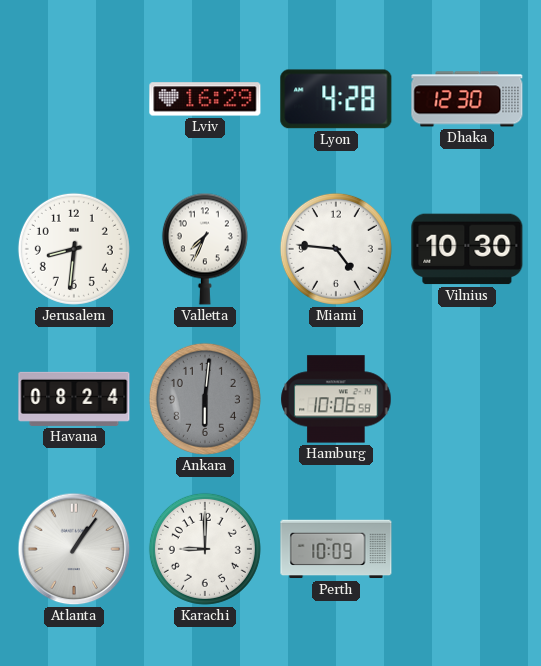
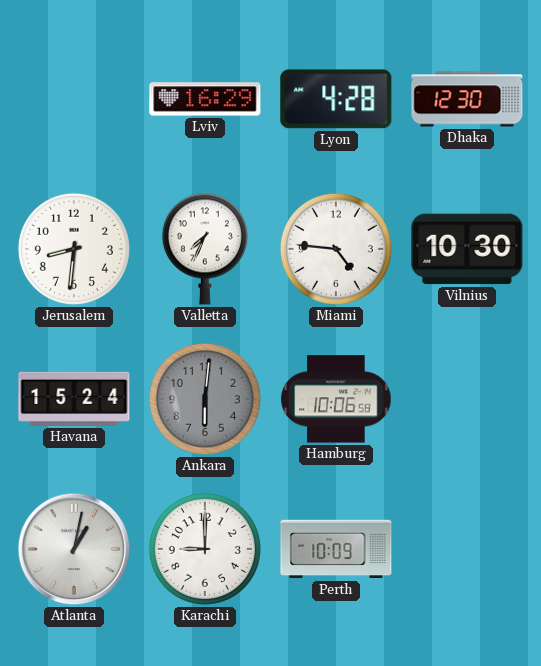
Havana: 08:24 -> 15:24 (74, 399)
Atlanta: 1:06 -> 1:02 (74, 549)
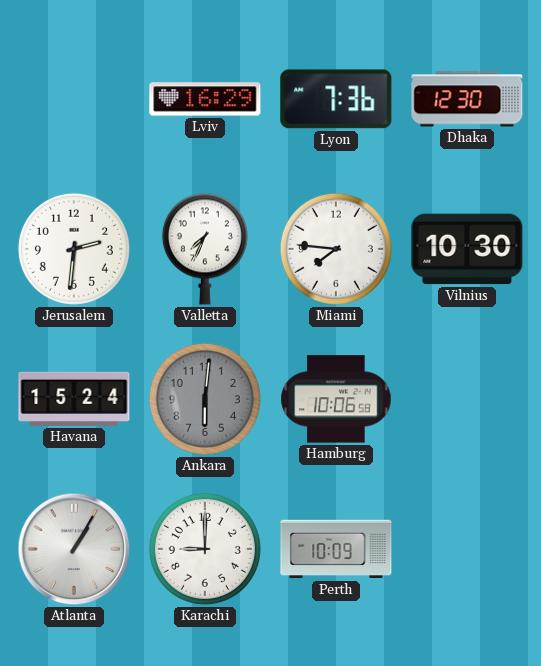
Lyon: 4:28 -> 7:36 (336, 99)
Jerusalem: 8:31 -> 2:31 (74, 249)
Miami: 4:46 -> 7:46 (336, 249)
Atlanta: 1:02 -> 1:05 (74, 549)
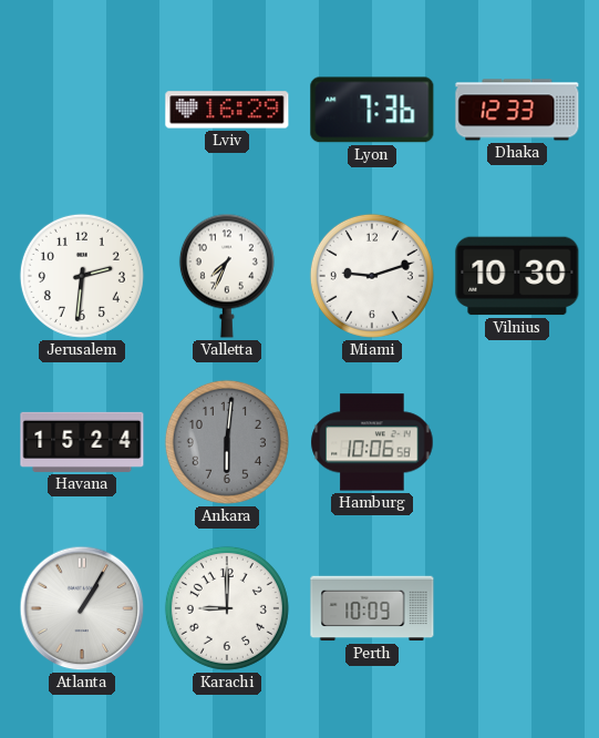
Dhaka: 12:30 -> 12:33 (517, 110)
Miami: 7:46 -> 9:12 (372, 276)
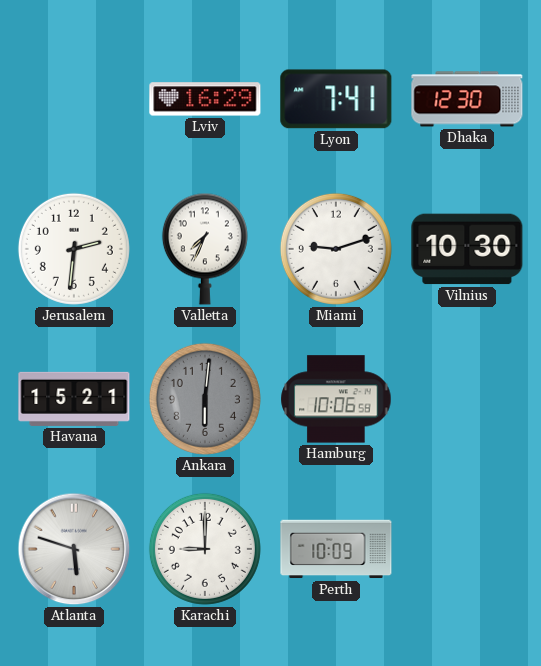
Lyon: 7:36 -> 7:41 (336, 99)
Dhaka: 12:33 -> 12:30 (467, 99)
Havana: 15:24 -> 15:21 (74, 399)
Atlanta: 1:05 -> 5:48 (74, 549)
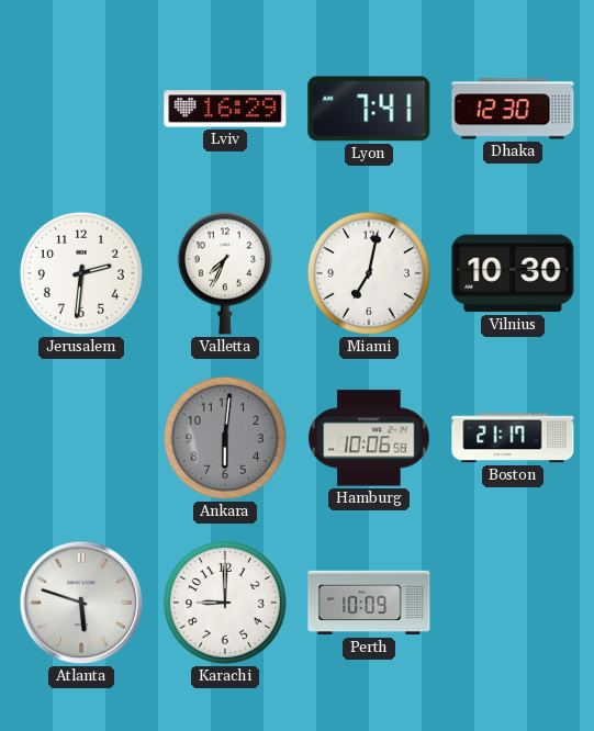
Miami: 9:12 -> 7:02 (369, 273)
Havana: 15:21 -> none (74, 399)
Boston: none -> 21:17 (513, 438)
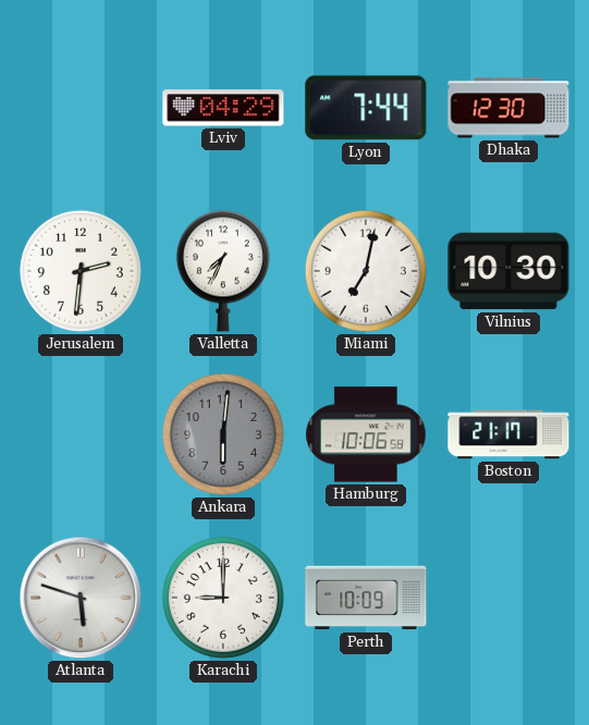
Lviv: 16:29 -> 04:29 (223, 108)
Lyon: 7:41 -> 7:44 (366, 108)
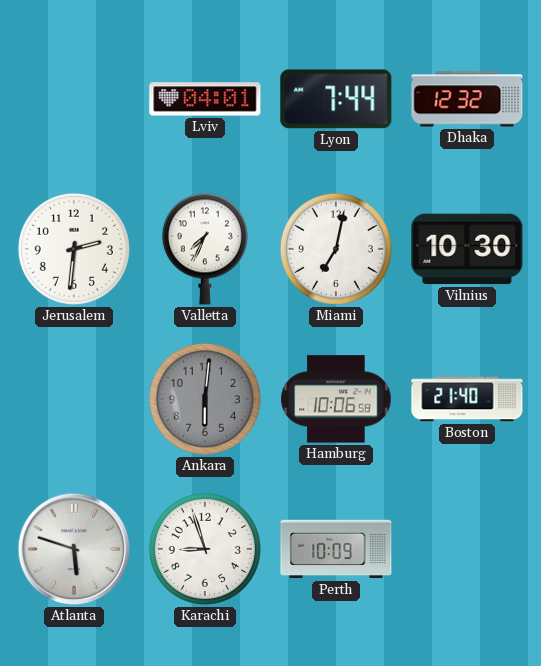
Lviv: 04:29 -> 04:01 (205, 99)
Dhaka: 12:30 -> 12:32 (467, 99)
Boston: 21:17 -> 21:40 (467, 399)
Karachi: 9:00 -> 8:57 (205, 549)
